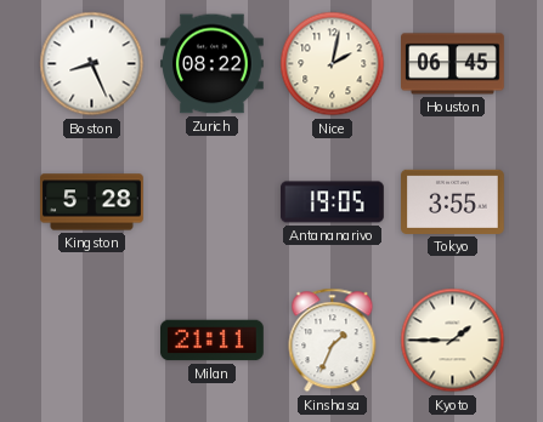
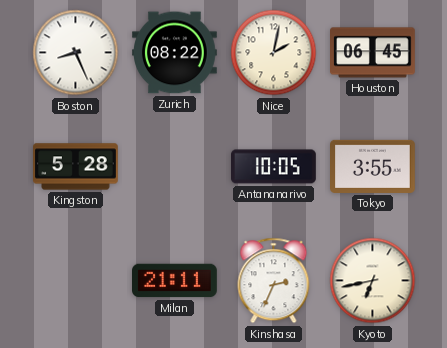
Antananarivo: 19:05 -> 10:05 (274, 167)
Kinshasa: 1:34 -> 2:34 (274, 281)
Kyoto: 1:45 -> 6:43 (373, 281)
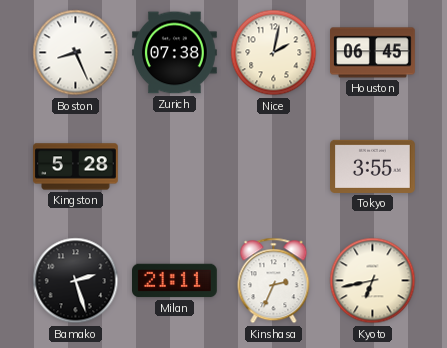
Zurich: 08:22 -> 07:38 (175, 53)
Antananarivo: 10:05 -> none (274, 167)
Bamako: none -> 2:27 (76, 281)
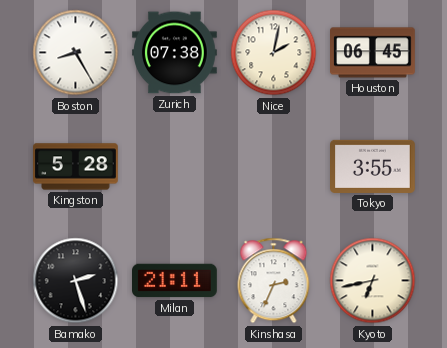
Boston: 8:26 -> 8:25 (76, 53)
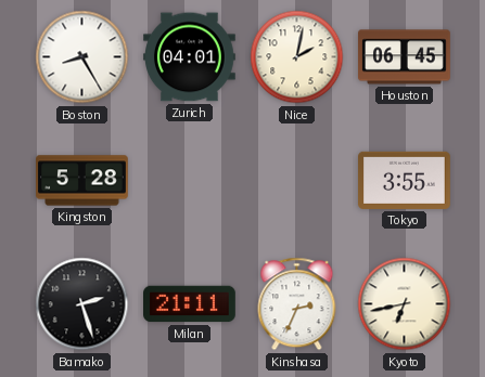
Zurich: 07:38 -> 04:01 (190, 57)
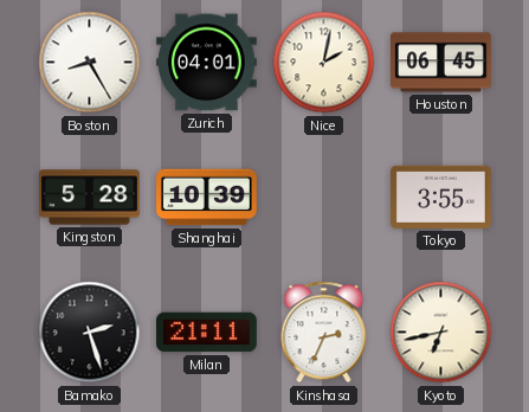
Shanghai: none -> 10:39 (207, 198)
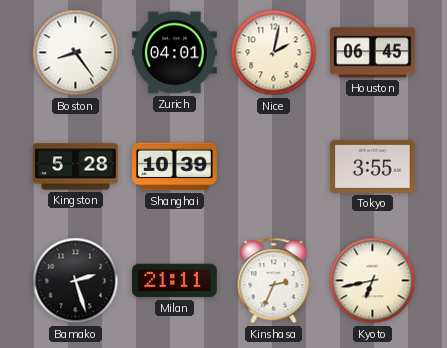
Boston: 8:25 -> 8:24 (76, 53)
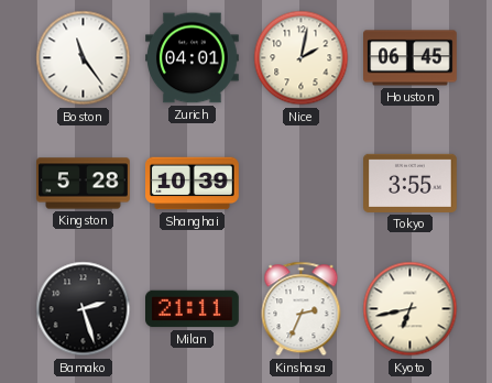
Boston: 8:24 -> 11:24 (84, 58)
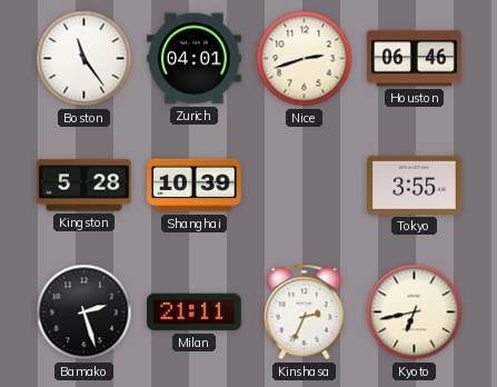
Nice: 2:02 -> 2:42 (305, 59)
Houston: 06:45 -> 06:46 (415, 59)
